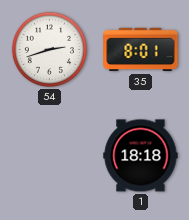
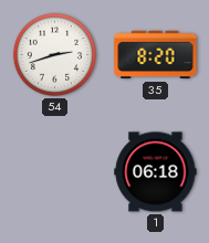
35: 8:01 -> 8:20 (156, 55)
1: 18:18 -> 06:18 (156, 172)
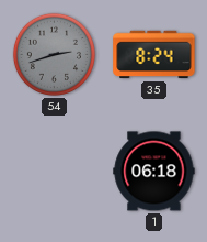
54 dial: white -> grey (54, 54)
35: 8:20 -> 8:24 (154, 55)
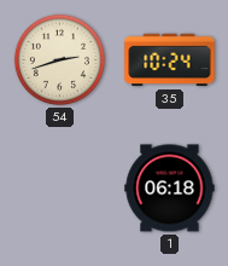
54 dial: grey -> cream (59, 59)
35: 8:24 -> 10:24 (170, 60)
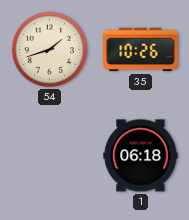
54: 2:42 -> 1:42 (49, 49)
35: 10:24 -> 10:26 (141, 50)
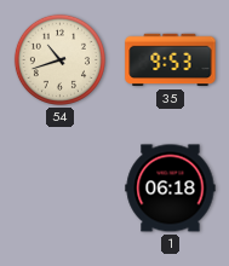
54: 1:42 -> 10:42 (59, 59)
35: 10:26 -> 9:53 (171, 60)
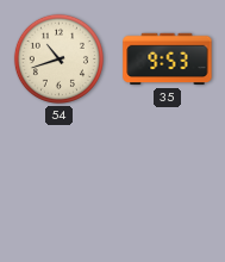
1: 06:18 -> none (171, 189)
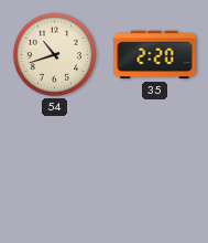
35: 9:53 -> 2:20 (155, 55)
